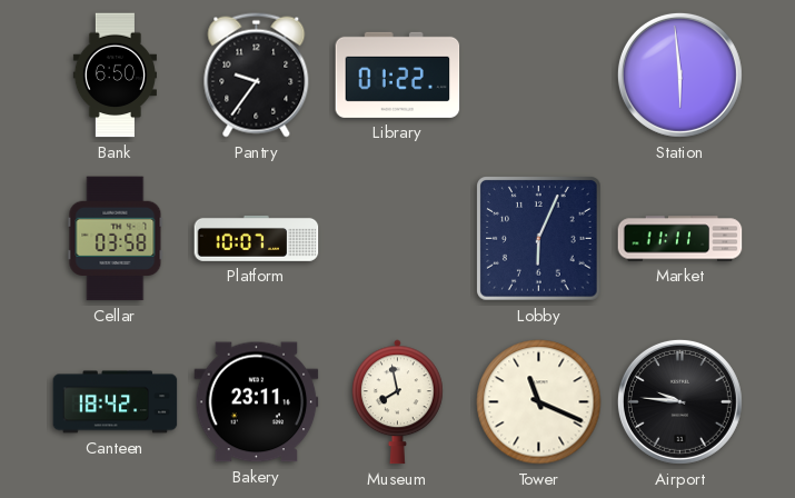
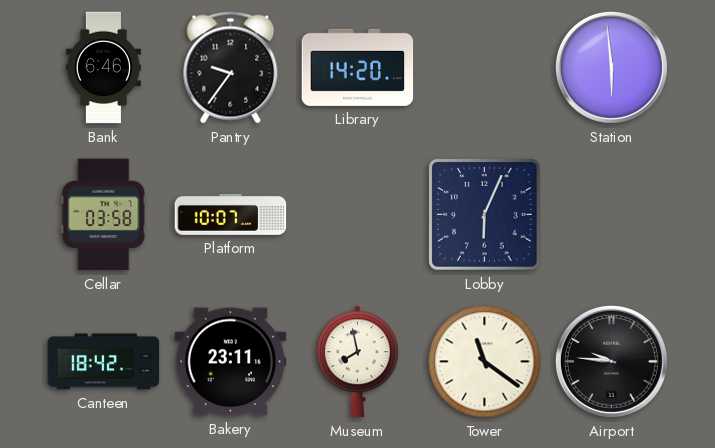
Bank: 6:50 -> 6:46 (103, 68)
Library: 01:22 -> 14:20 (358, 67)
Market: 11:11 -> none (680, 239)
Tower: 11:19 -> 11:21 (485, 362)
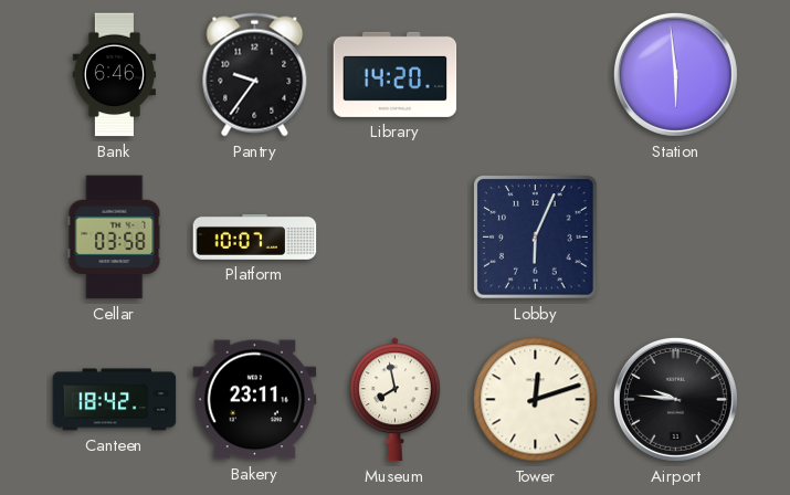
Tower: 11:21 -> 12:12 (536, 400)
